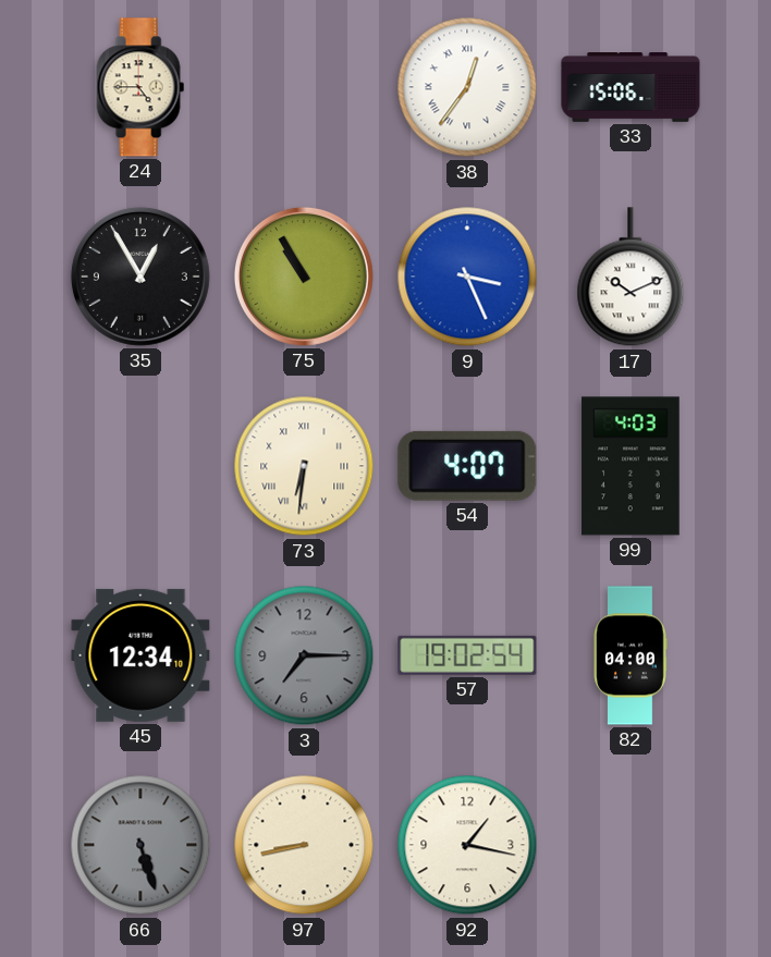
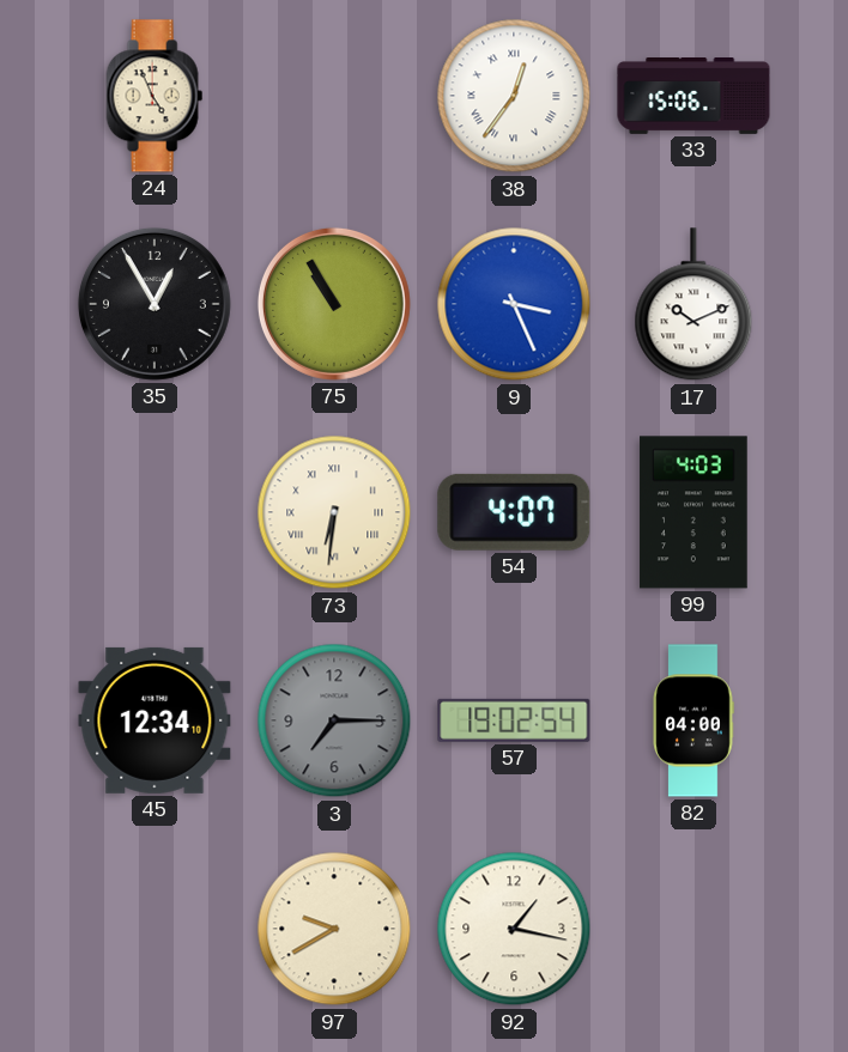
24: 4:45 -> 4:56 (155, 96)
66: 5:27 -> none (140, 845)
97: 8:43 -> 9:40 (334, 929)
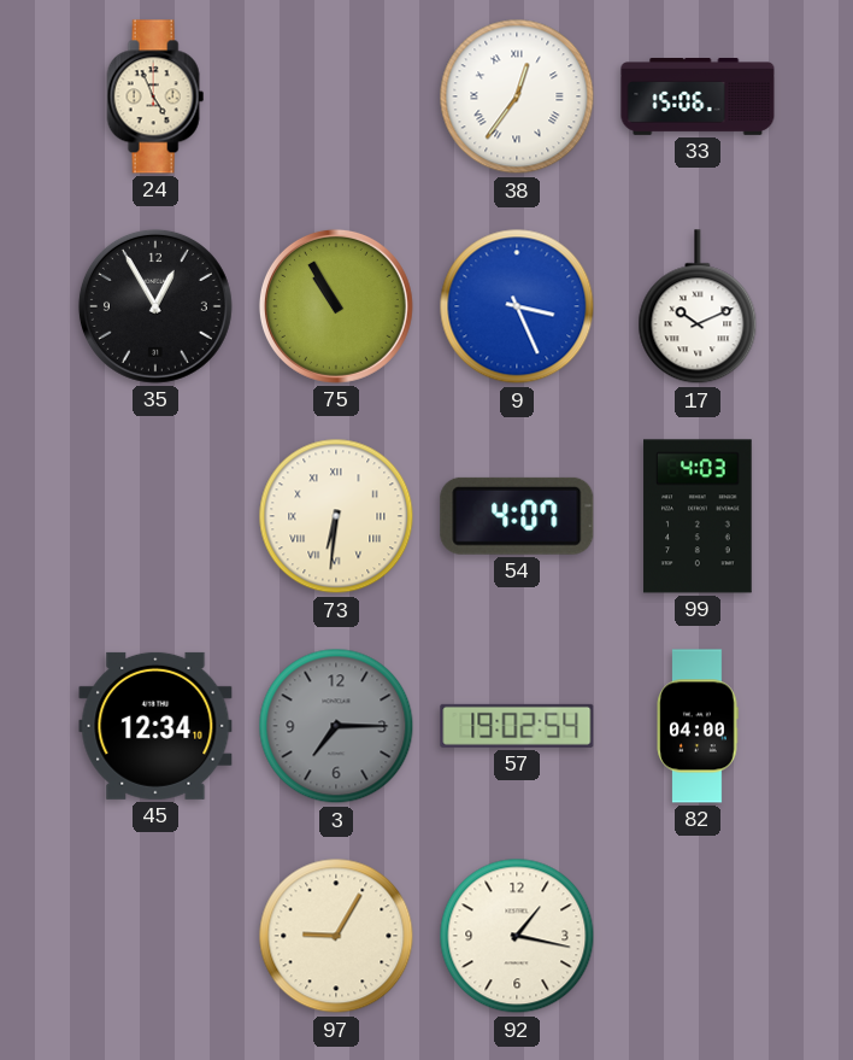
97: 9:40 -> 9:05 (336, 936)
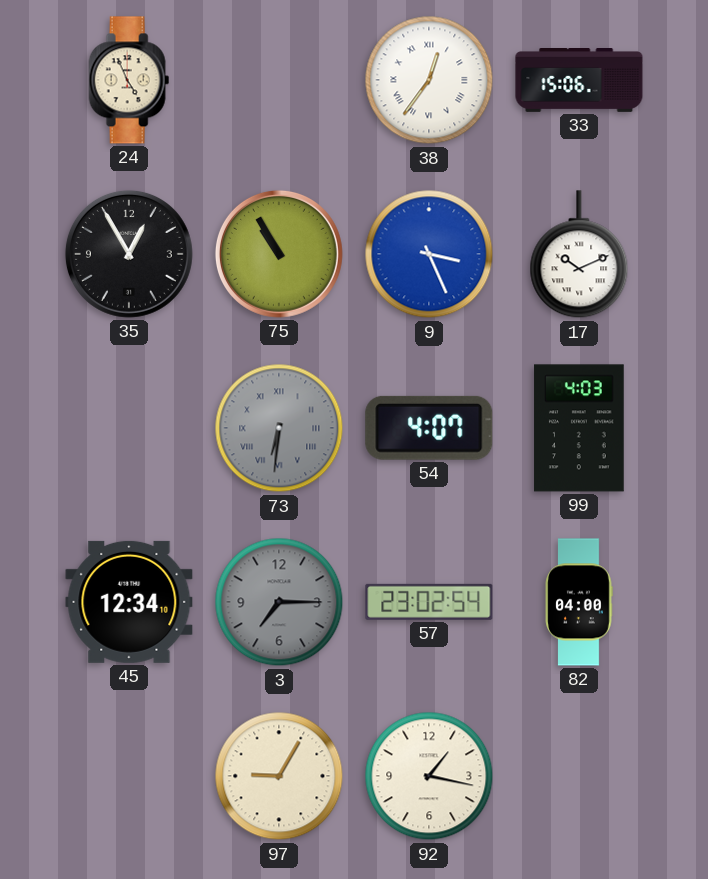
73 dial: cream -> grey (279, 428)
57: 19:02 -> 23:02 (429, 602)
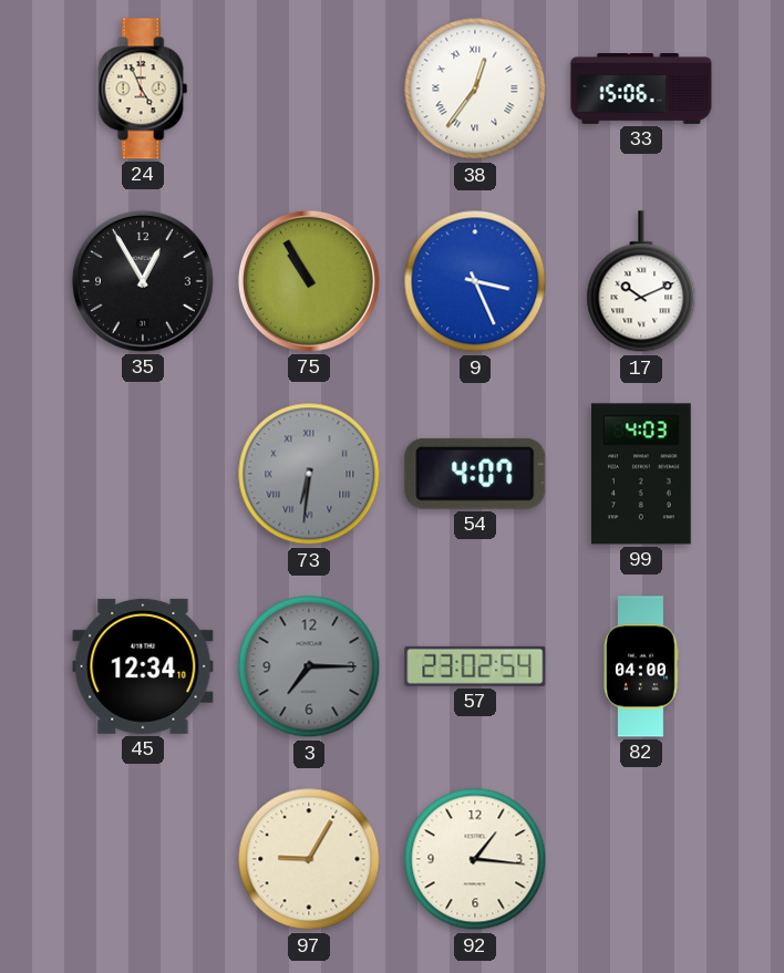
92: 1:17 -> 1:16 (475, 859)
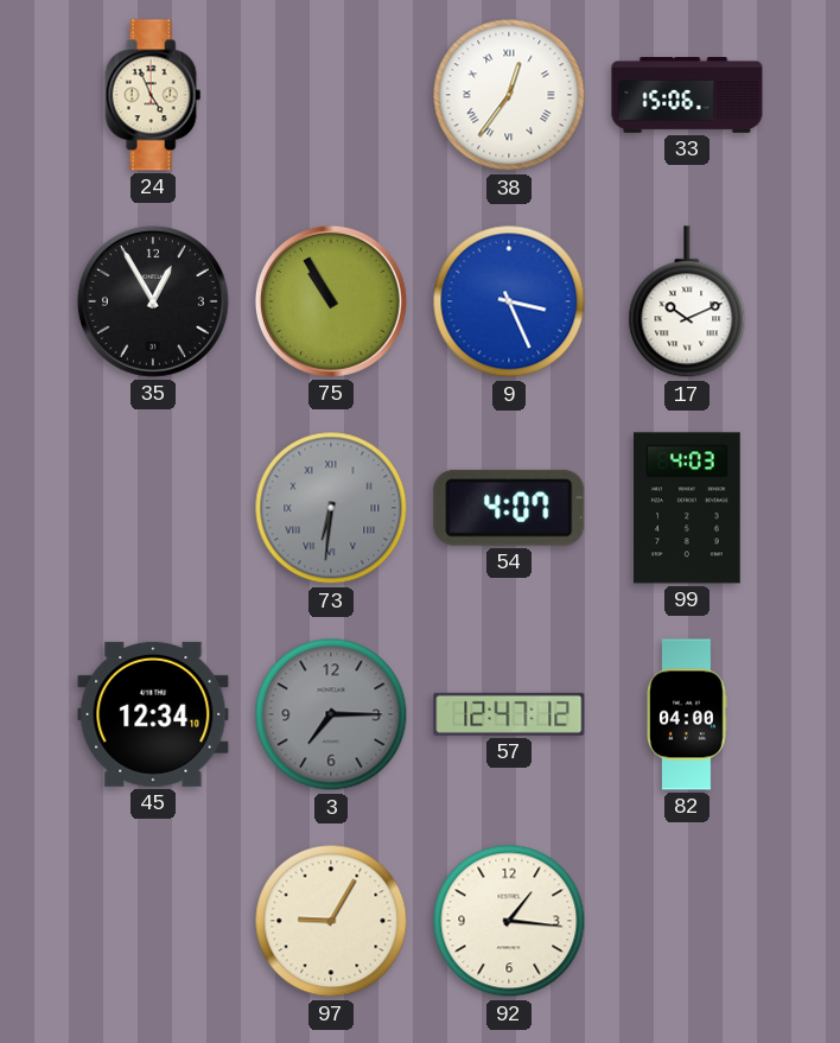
57: 23:02 -> 12:47 (509, 714)
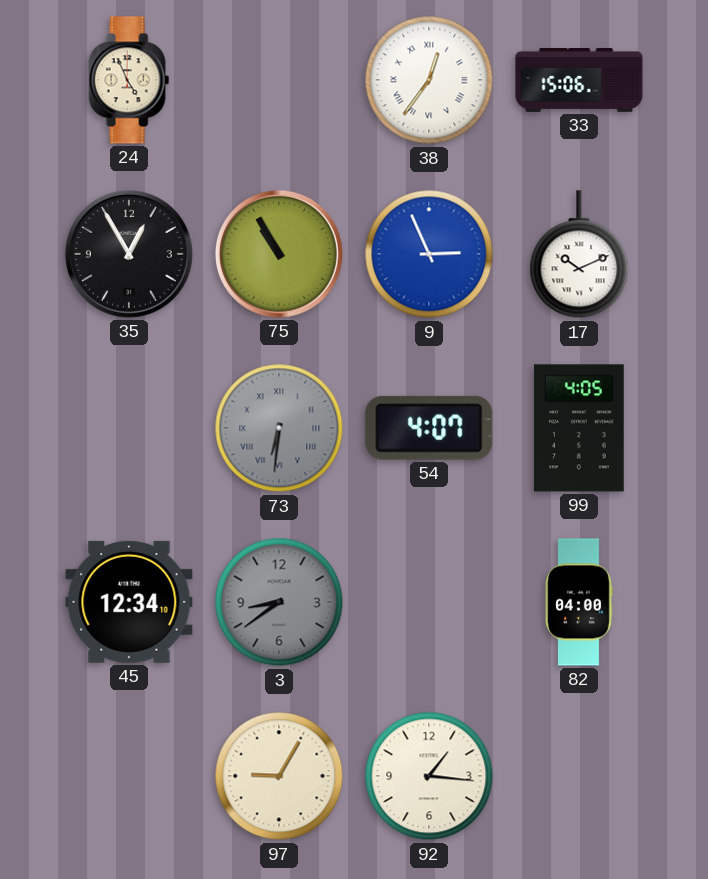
9: 3:26 -> 2:56 (429, 254)
99: 4:03 -> 4:05 (579, 428)
3: 7:15 -> 8:39 (279, 602)
57: 12:47 -> none (509, 714)
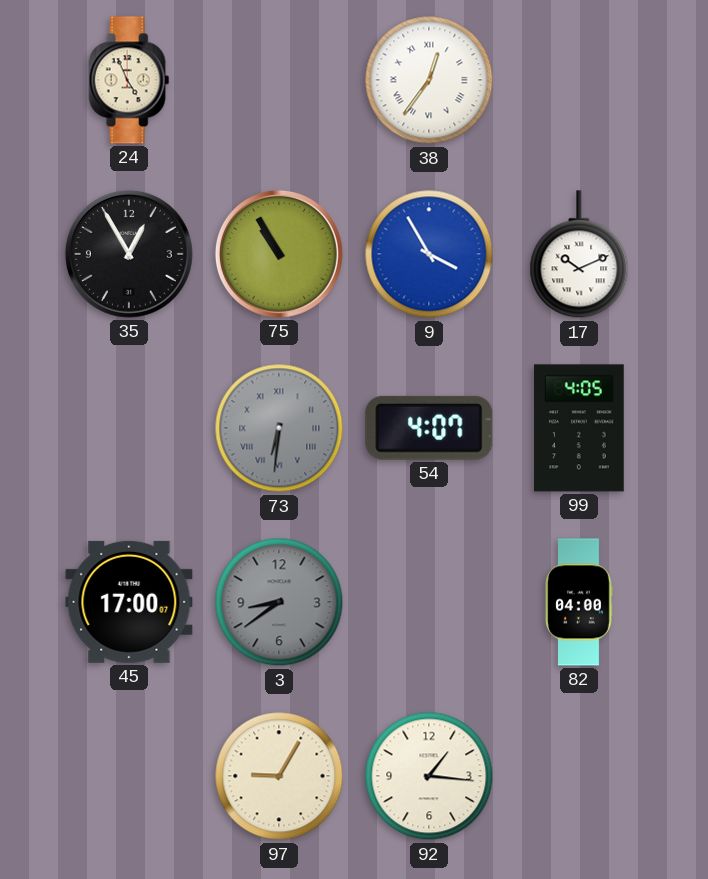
33: 15:06 -> none (579, 81)
9: 2:56 -> 3:55 (429, 254)
45: 12:34 -> 17:00 (129, 602)
